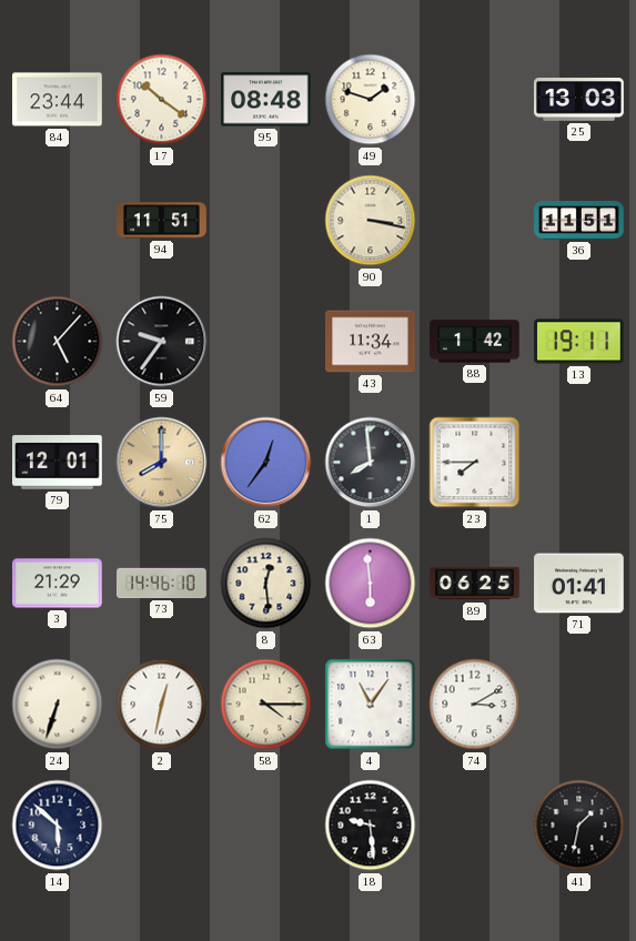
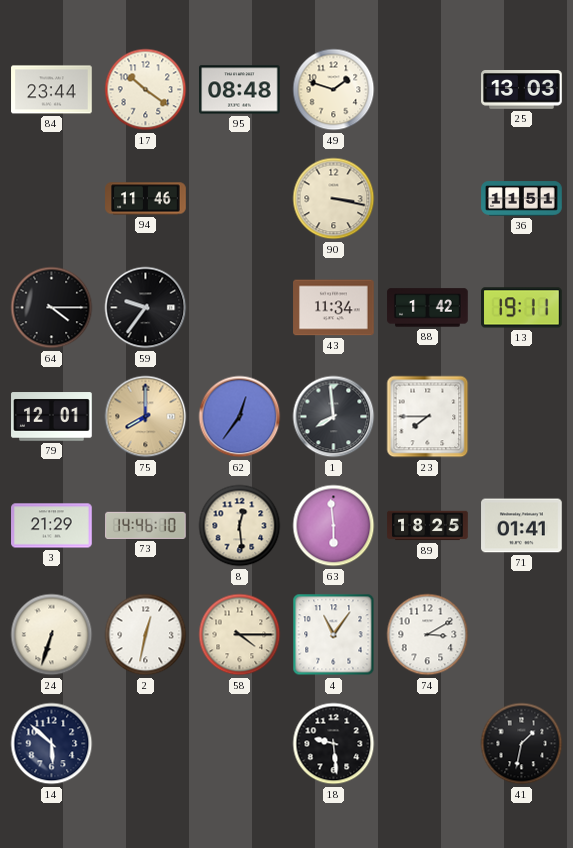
94: 11:51 -> 11:46 (146, 199)
64: 5:07 -> 4:15 (52, 308)
89: 06:25 -> 18:25 (428, 526)
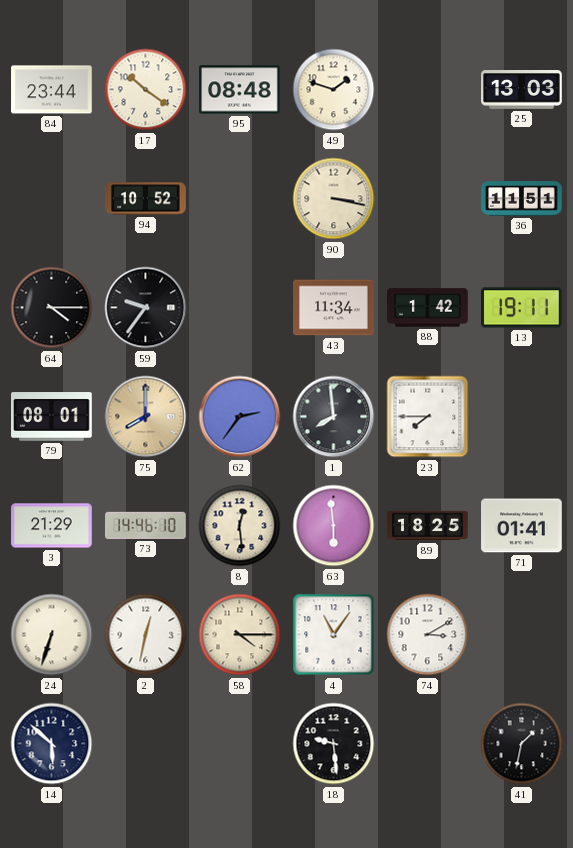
94: 11:46 -> 10:52 (146, 199)
79: 12:01 -> 08:01 (52, 417)
62: 12:36 -> 2:36 (240, 417)
